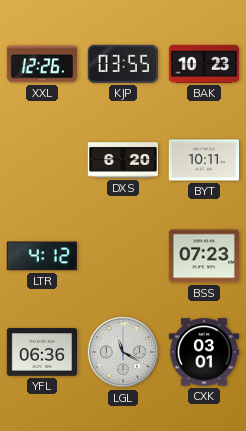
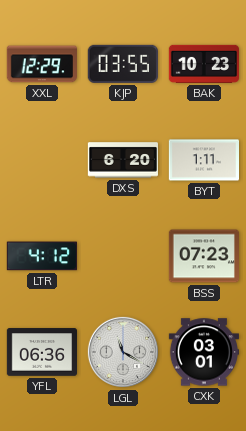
XXL: 12:26 -> 12:29 (41, 64)
BYT: 10:11 -> 1:11 (203, 160)
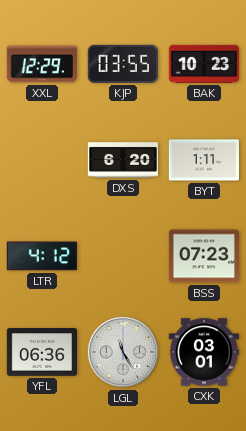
LGL: 11:20 -> 11:25 (123, 352)
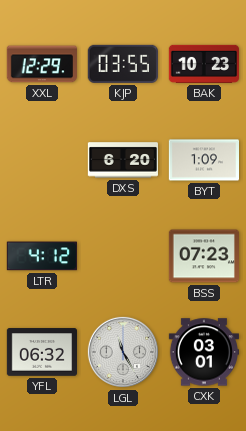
BYT: 1:11 -> 1:09 (203, 160)
YFL: 06:36 -> 06:32 (41, 352)
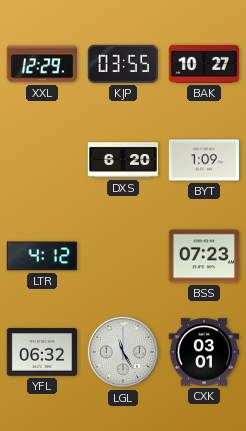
BAK: 10:23 -> 10:27 (203, 64)
